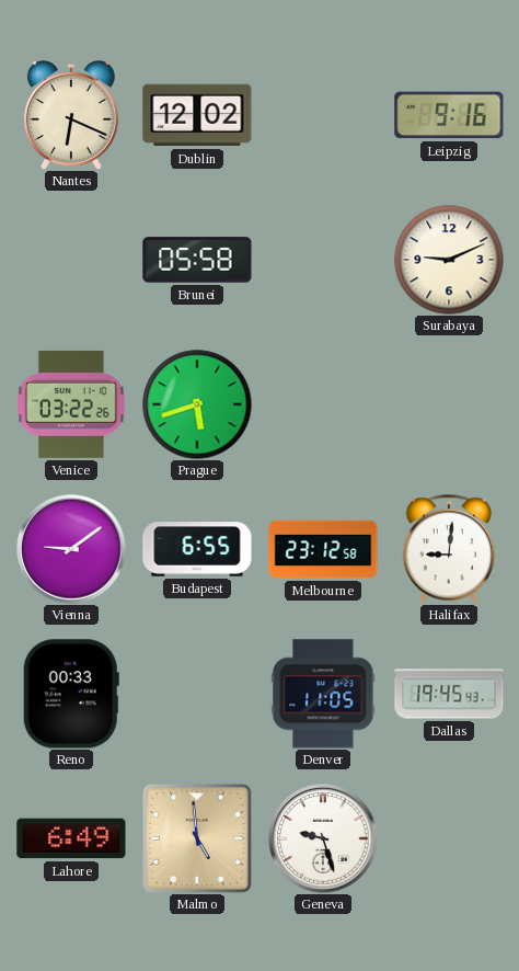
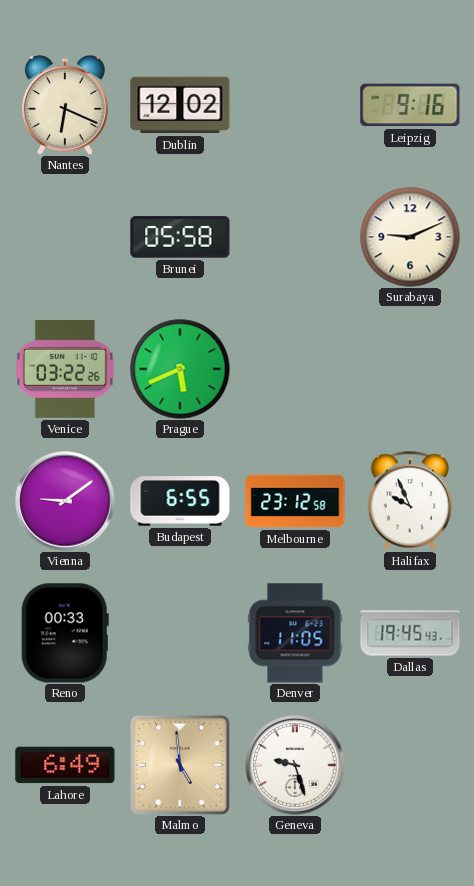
Prague: 5:42 -> 5:41 (180, 369)
Halifax: 9:01 -> 9:56 (410, 501)
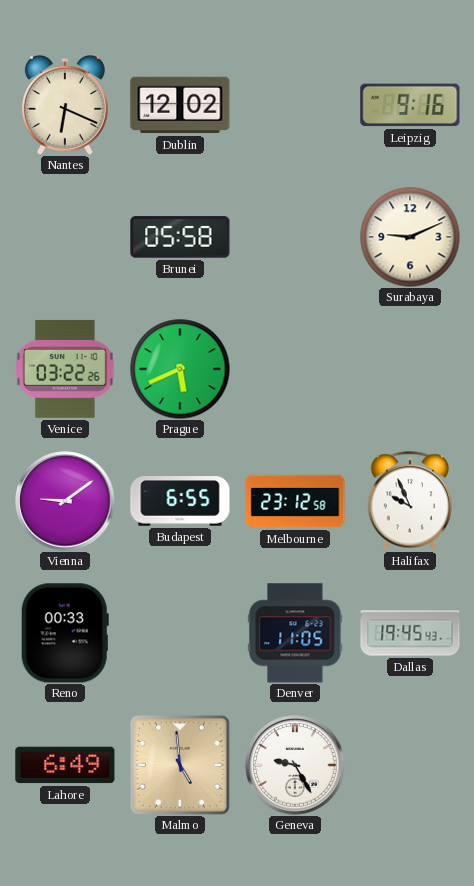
Geneva: 9:27 -> 9:25 (295, 765)
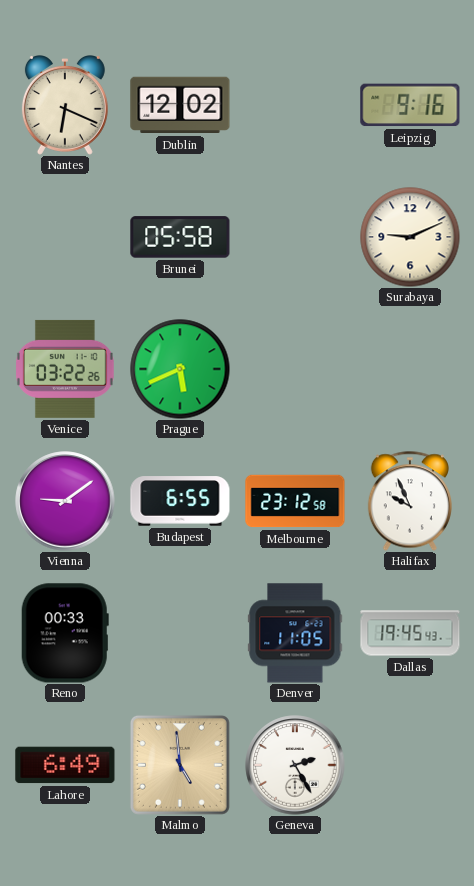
Geneva: 9:25 -> 2:25 (295, 765)
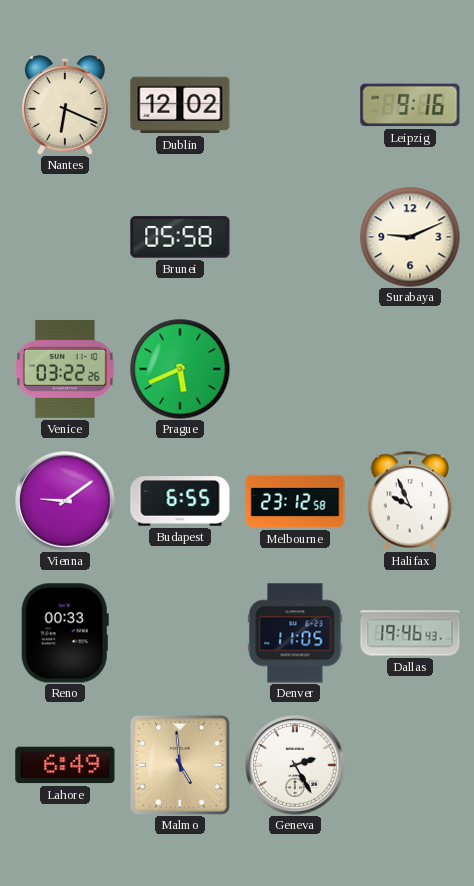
Dallas: 19:45 -> 19:46 (410, 633)
